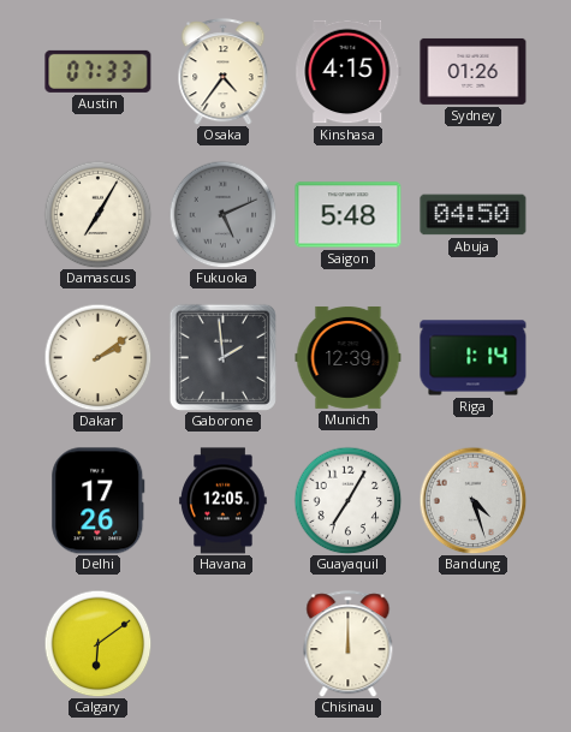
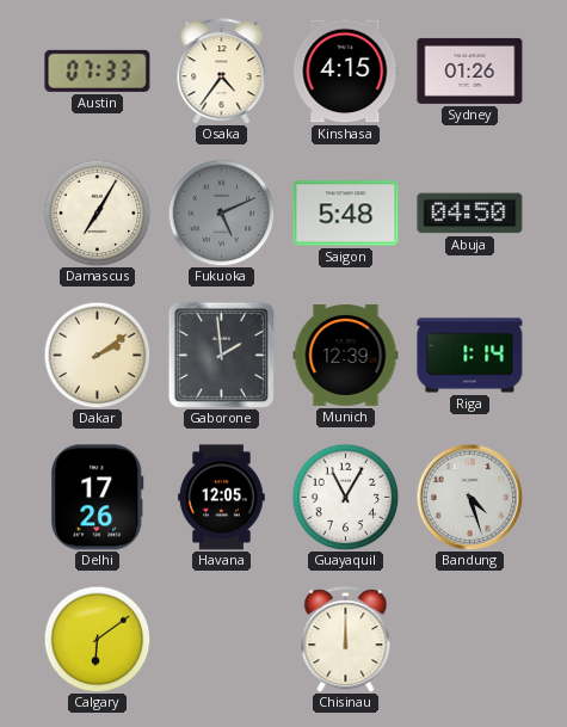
Guayaquil: 7:05 -> 11:05 (345, 497)
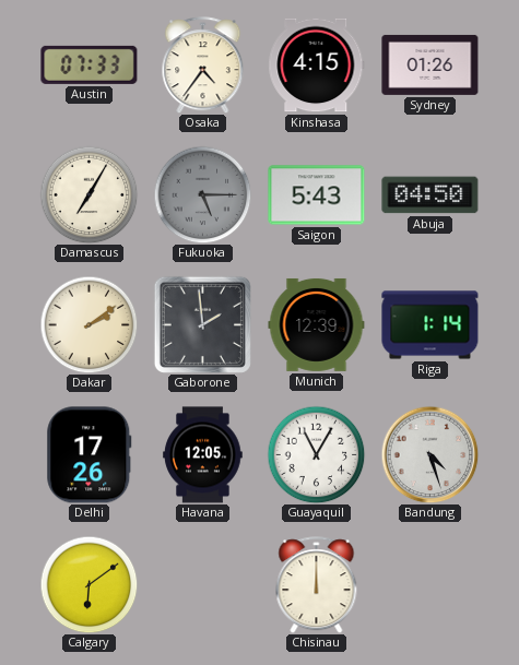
Fukuoka: 5:11 -> 5:15 (202, 194)
Saigon: 5:48 -> 5:43 (317, 195)
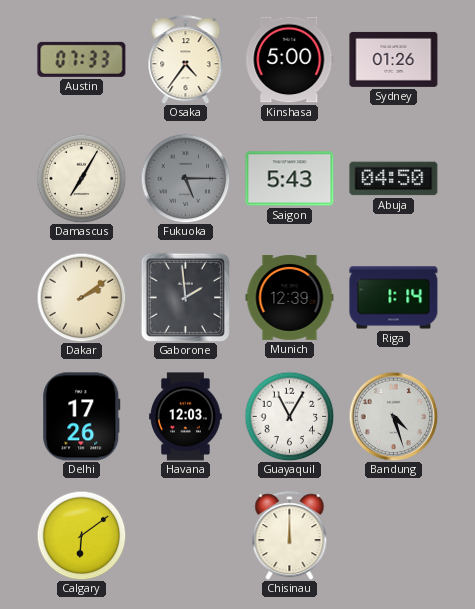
Kinshasa: 4:15 -> 5:00 (290, 60)
Havana: 12:05 -> 12:03 (186, 417)
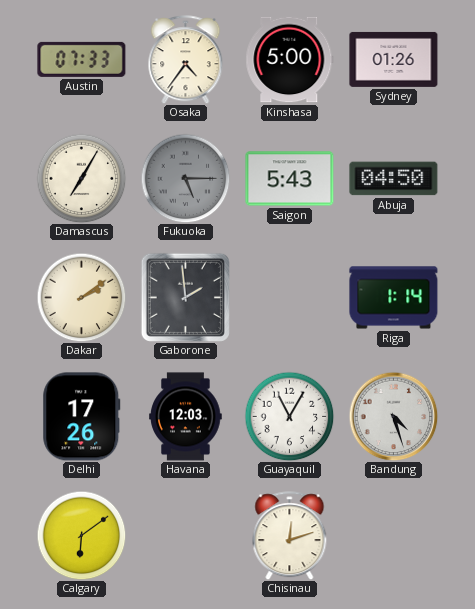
Munich: 12:39 -> none (290, 297)
Chisinau: 12:00 -> 12:12 (290, 536)
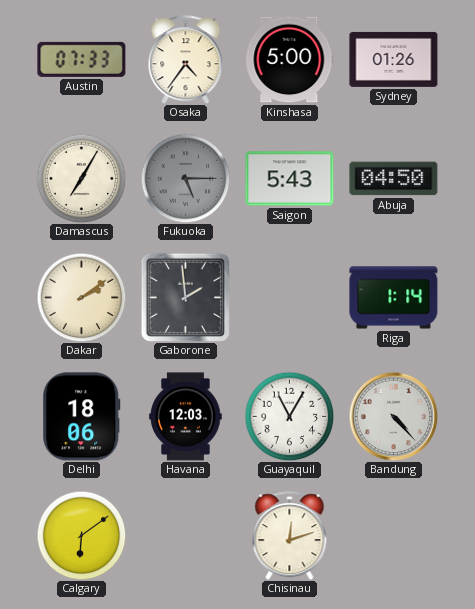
Delhi: 17:26 -> 18:06 (82, 417)
Bandung: 4:27 -> 4:23 (393, 416)
